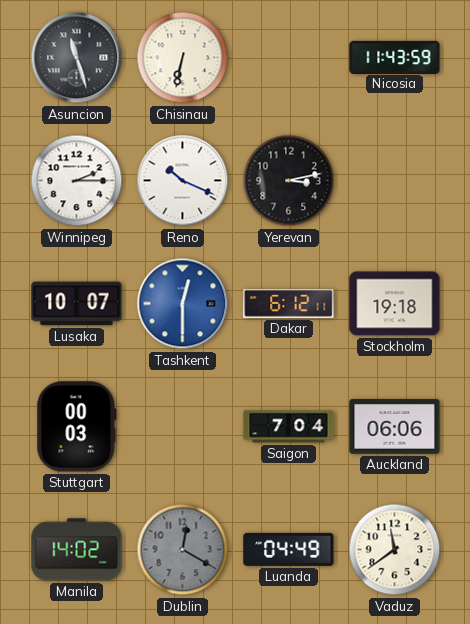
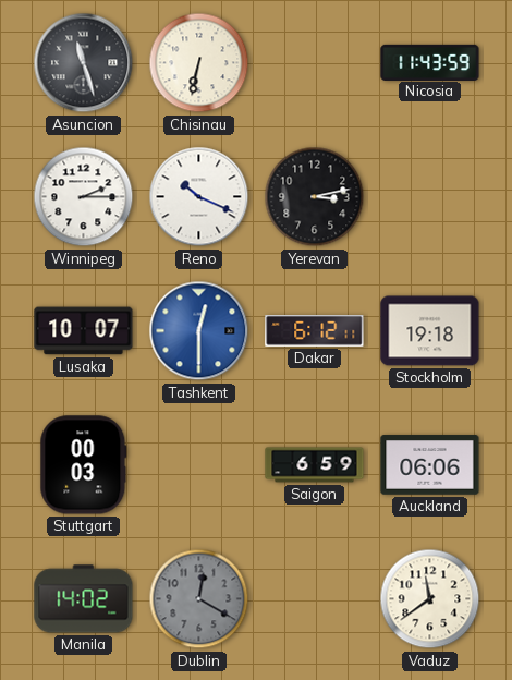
Saigon: 7:04 -> 6:59 (315, 465)
Luanda: 04:49 -> none (289, 549)
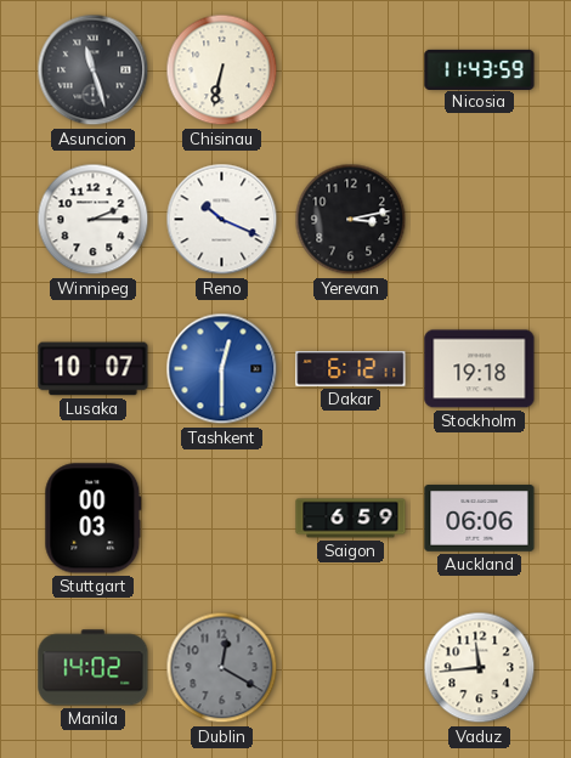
Vaduz: 11:39 -> 11:44 (480, 668)
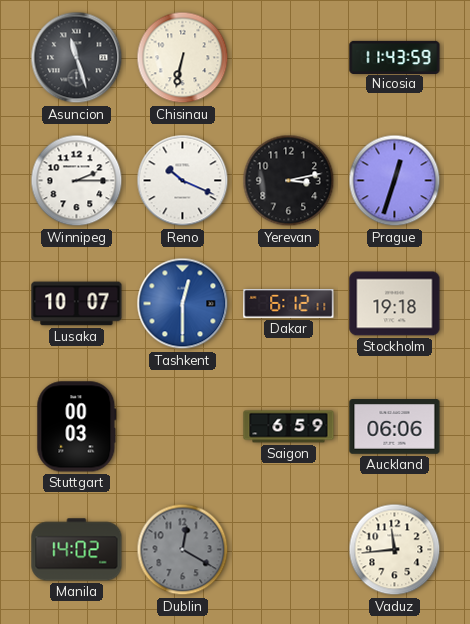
Prague: none -> 12:33 (395, 181)
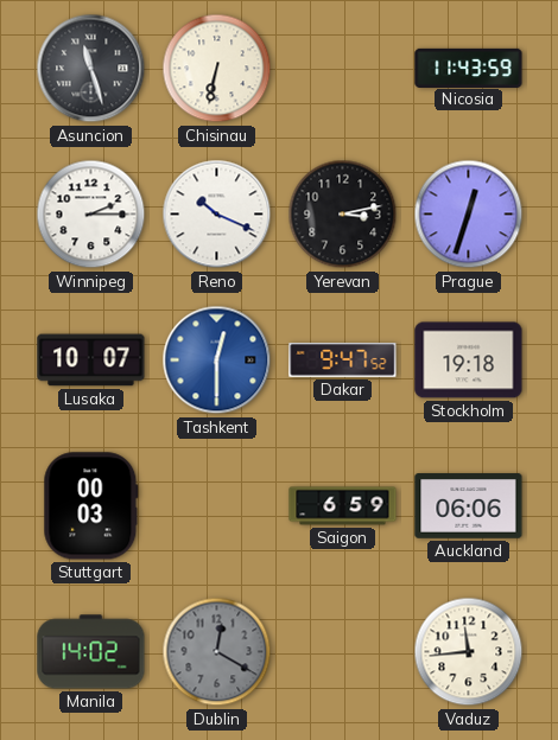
Dakar: 6:12 -> 9:47 (343, 361)
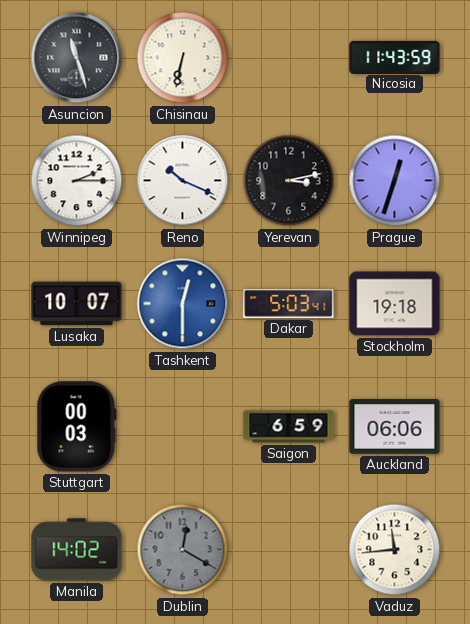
Dakar: 9:47 -> 5:03 (289, 304)
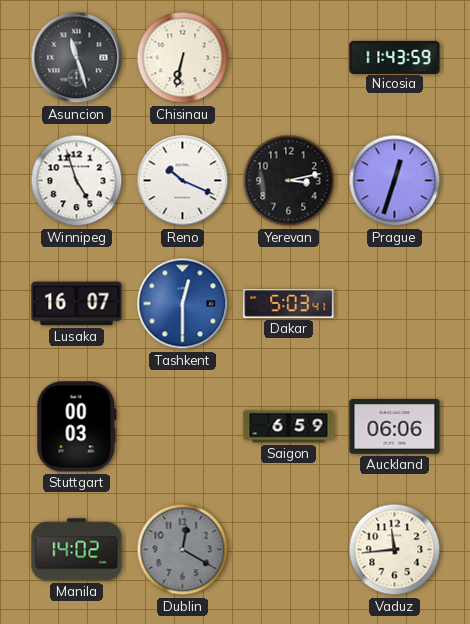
Winnipeg: 2:15 -> 4:57 (77, 181)
Lusaka: 10:07 -> 16:07 (77, 304)
Stockholm: 19:18 -> none (395, 304)
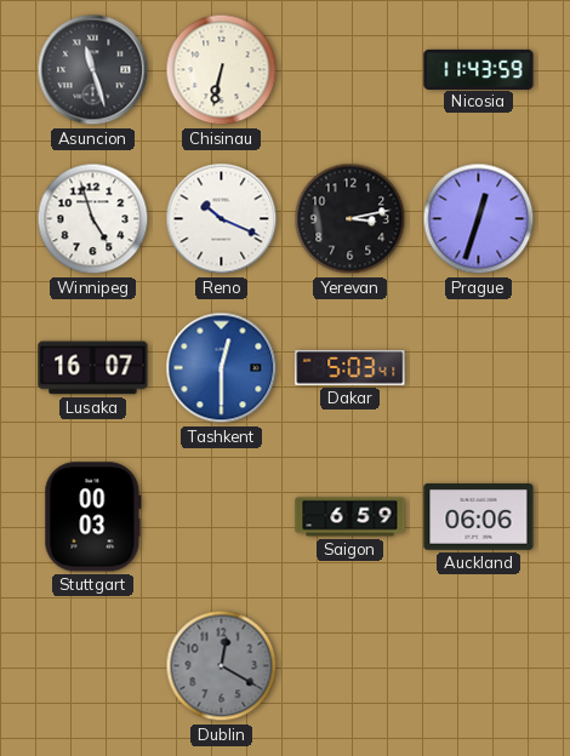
Manila: 14:02 -> none (77, 550)
Vaduz: 11:44 -> none (395, 550)
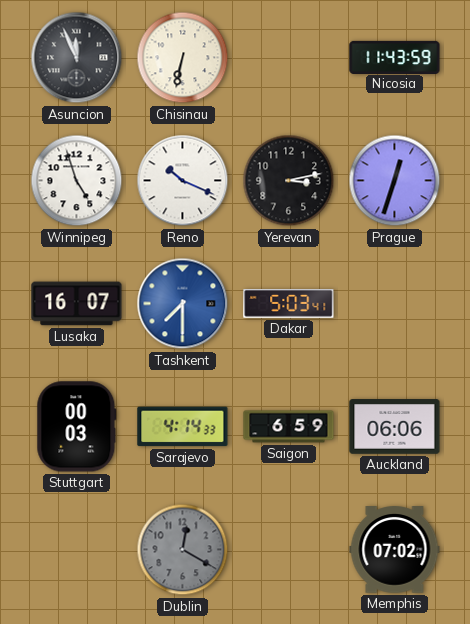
Asuncion: 11:27 -> 11:56 (77, 58)
Tashkent: 12:30 -> 7:30 (183, 304)
Sarajevo: none -> 4:14 (183, 427)
Memphis: none -> 07:02 (395, 550)
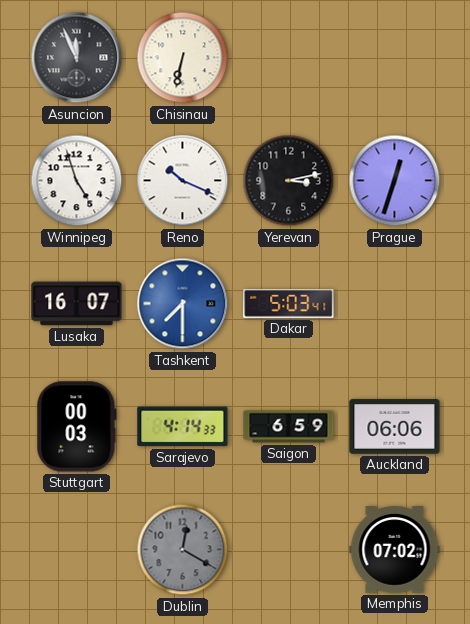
Nicosia: 11:43 -> none (395, 57)
